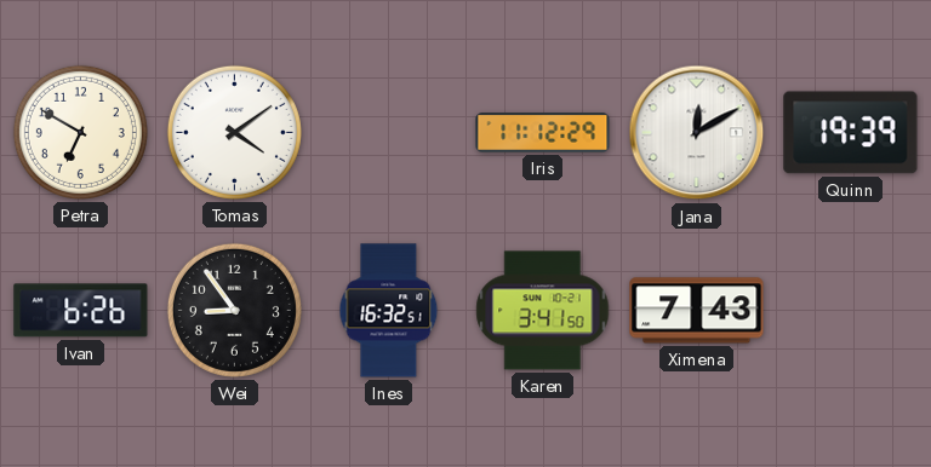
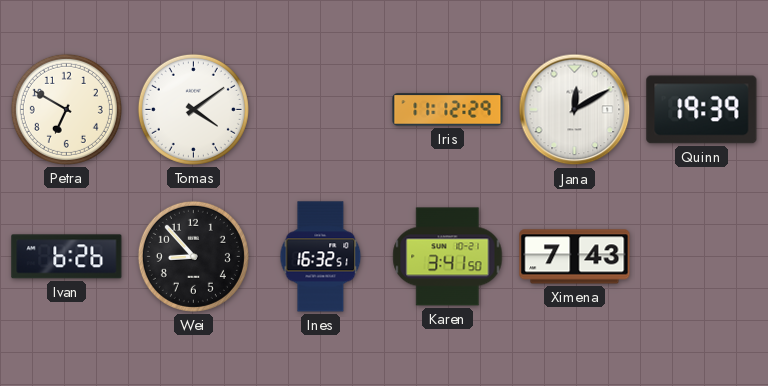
Wei: 8:54 -> 8:53 (193, 256)
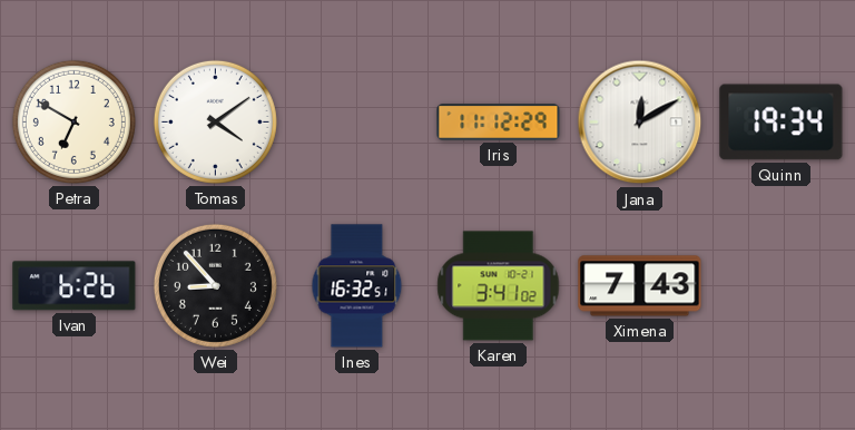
Quinn: 19:39 -> 19:34 (782, 123)
Karen: 3:41:50 -> 3:41:02 (499, 286)
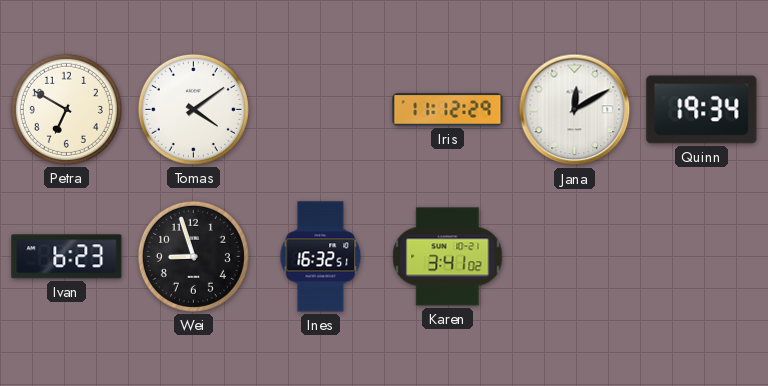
Ivan: 6:26 -> 6:23 (67, 257)
Wei: 8:53 -> 8:57 (193, 256)
Ximena: 7:43 -> none (640, 286)
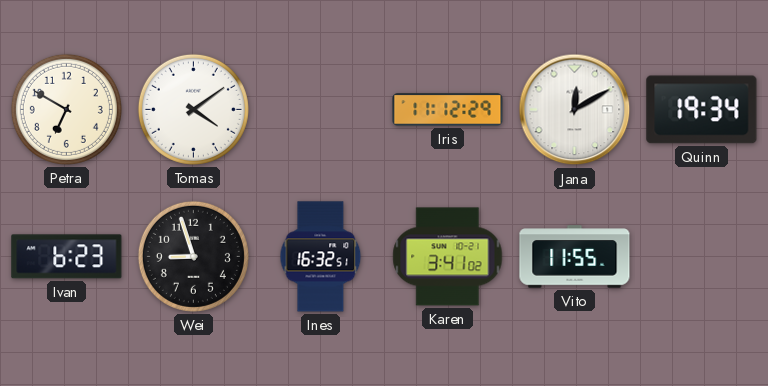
Vito: none -> 11:55 (575, 257)
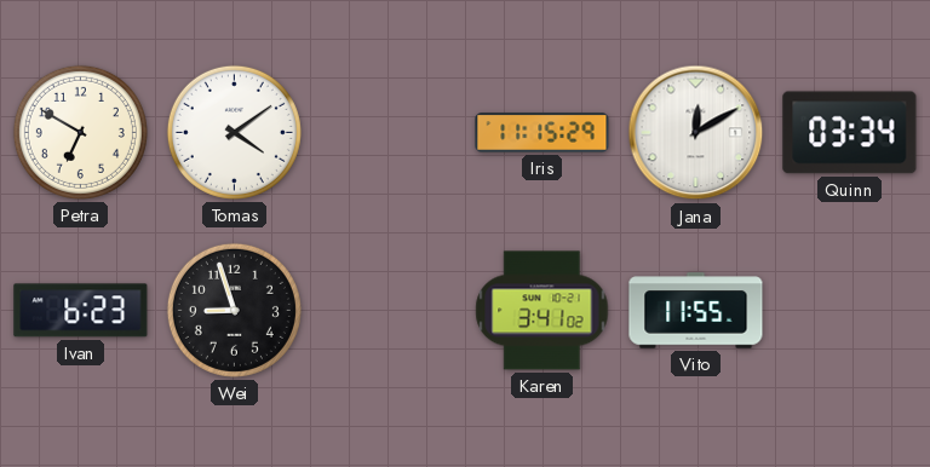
Iris: 11:12 -> 11:15 (542, 133)
Quinn: 19:34 -> 03:34 (850, 133)
Ines: 16:32 -> none (321, 257)
